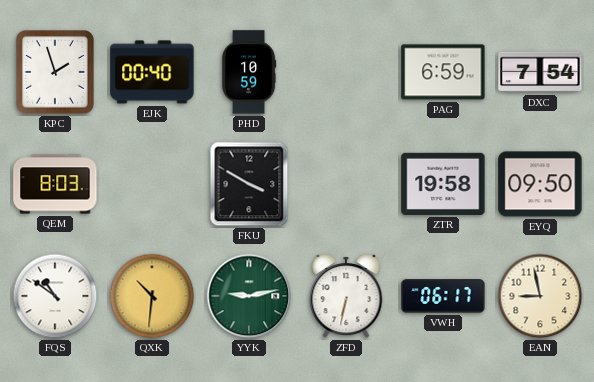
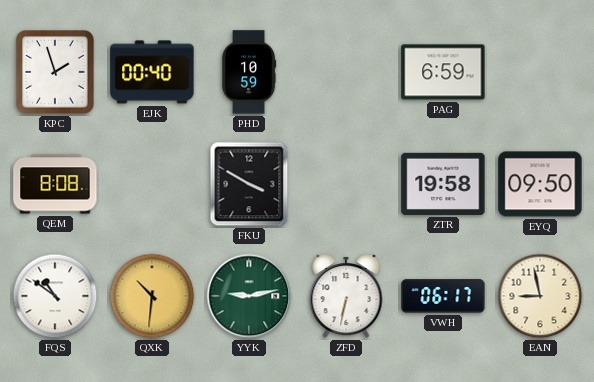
DXC: 7:54 -> none (540, 72)
QEM: 8:03 -> 8:08 (55, 184)
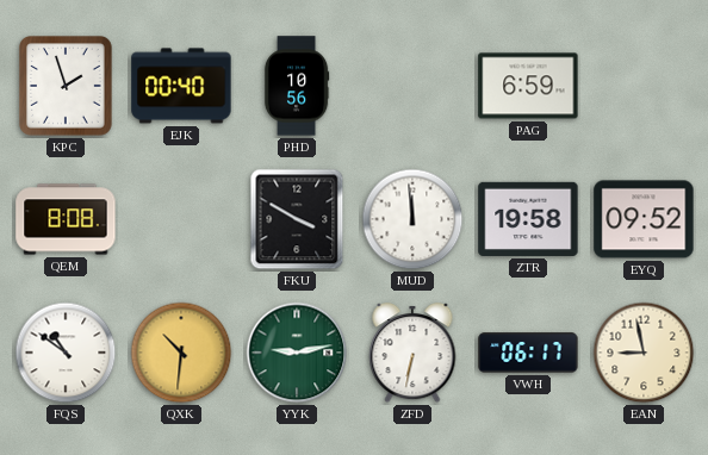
PHD: 10:59 -> 10:56 (297, 86)
MUD: none -> 11:59 (412, 219)
EYQ: 09:50 -> 09:52 (644, 219)
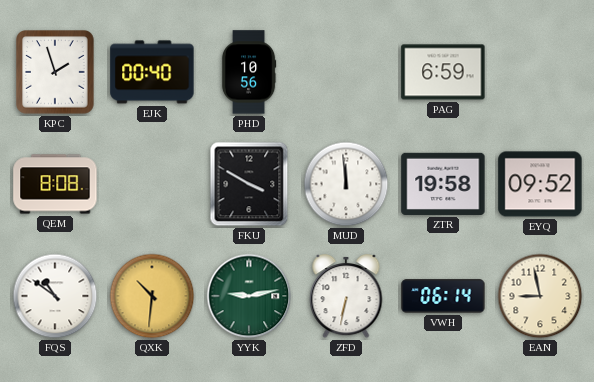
VWH: 06:17 -> 06:14 (443, 296)
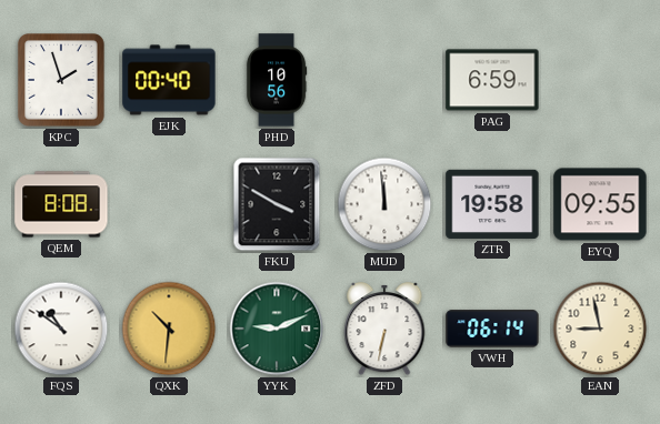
EYQ: 09:52 -> 09:55 (600, 204)
YYK: 9:13 -> 9:11 (277, 329)
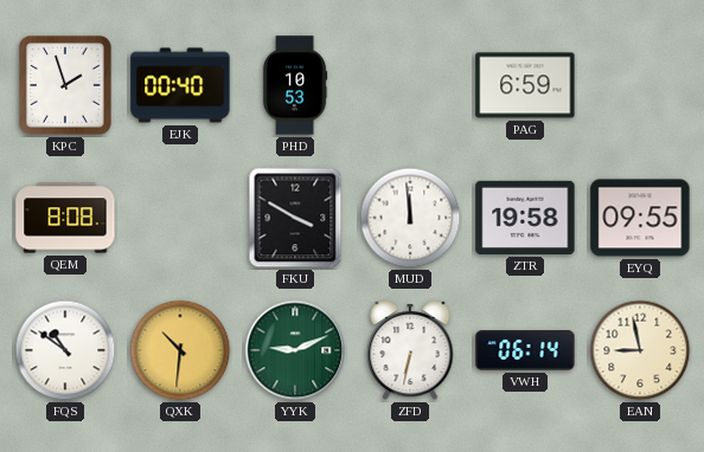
PHD: 10:56 -> 10:53 (295, 85)
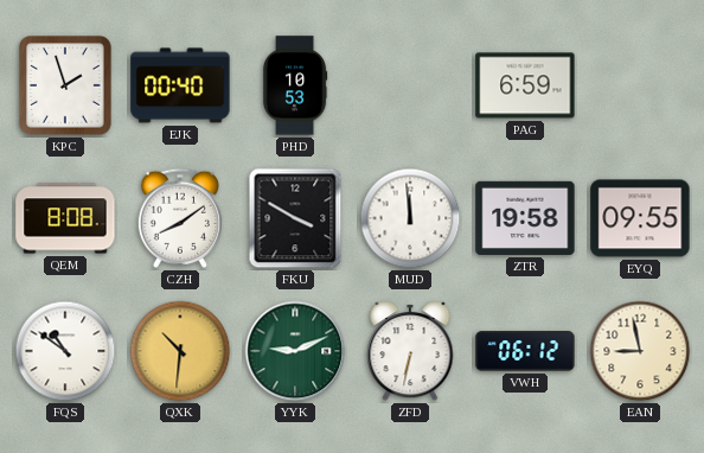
CZH: none -> 8:09 (179, 218)
VWH: 06:14 -> 06:12 (525, 351)
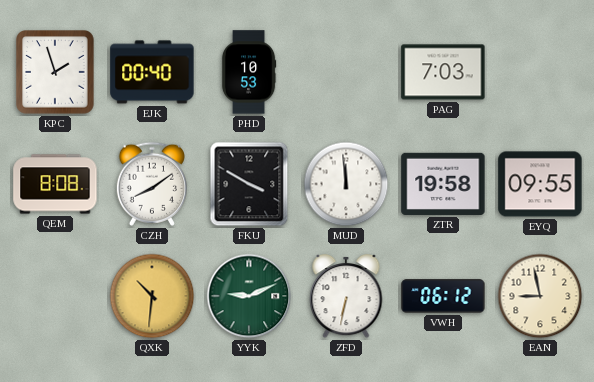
PAG: 6:59 -> 7:03 (443, 72)
FQS: 10:51 -> none (65, 351)
